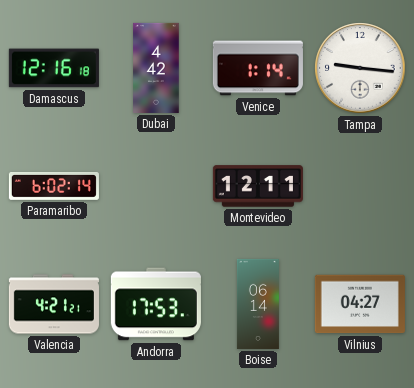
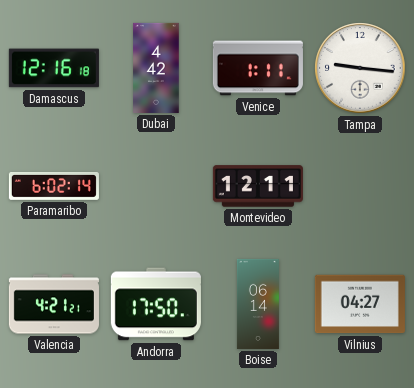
Venice: 1:14 -> 1:11 (258, 68)
Andorra: 17:53 -> 17:50 (156, 304)
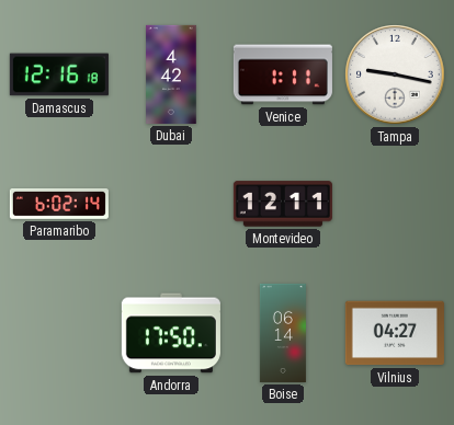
Tampa: 9:16 -> 9:17 (395, 74)
Valencia: 4:21 -> none (54, 304)
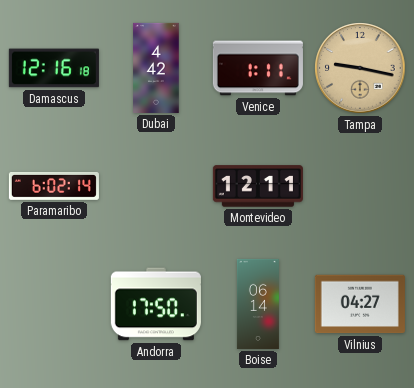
Tampa dial: white -> champagne (360, 68)
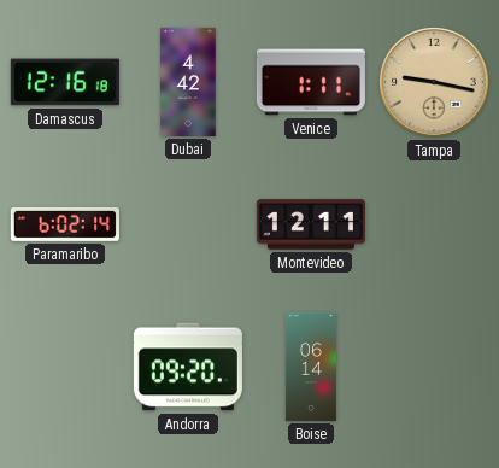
Andorra: 17:50 -> 09:20 (188, 367)
Vilnius: 04:27 -> none (360, 304)
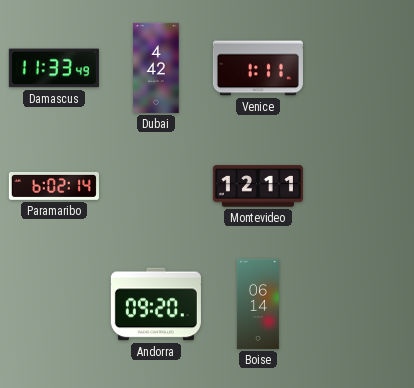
Damascus: 12:16 -> 11:33 (54, 68)
Tampa: 9:17 -> none (434, 82)
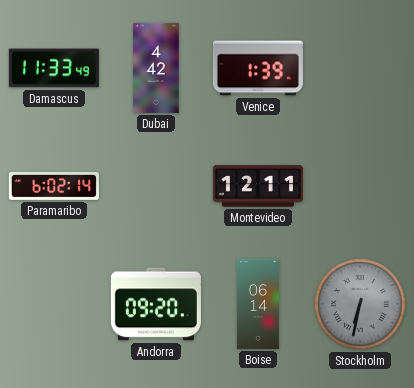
Venice: 1:11 -> 1:39 (258, 68)
Stockholm: none -> 6:32 (360, 304)
